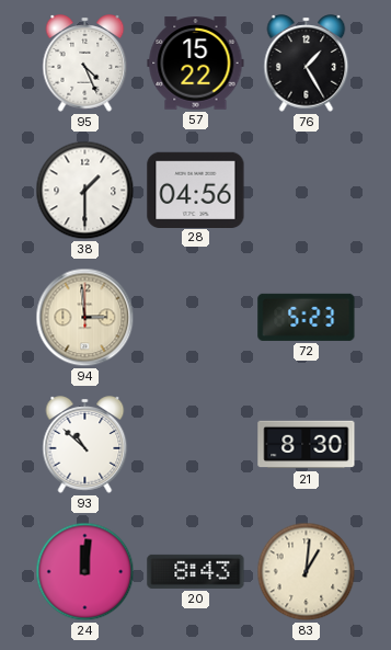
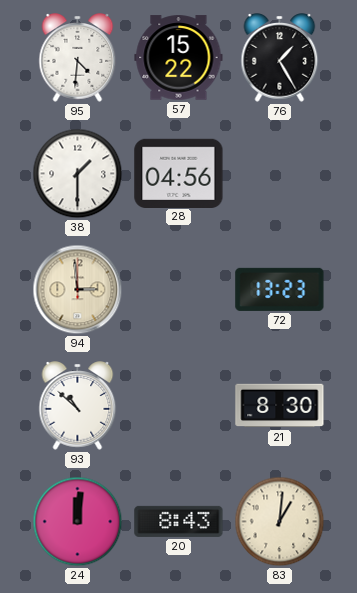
95: 4:26 -> 4:31 (78, 58)
72: 5:23 -> 13:23 (280, 289)
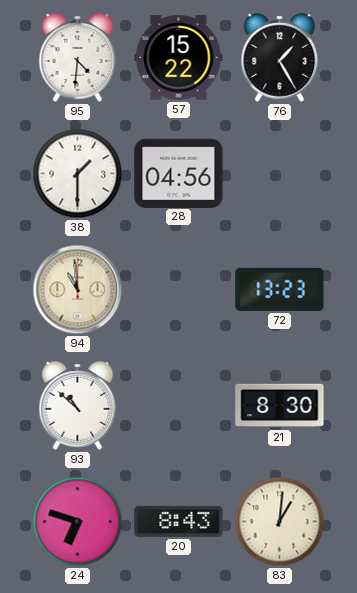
94: 2:59 -> 10:59 (78, 290)
24: 12:01 -> 6:48 (78, 522)
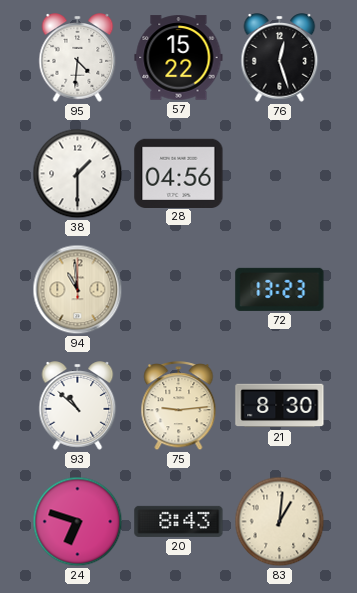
76: 1:25 -> 12:27 (280, 58)
75: none -> 9:14 (179, 406)
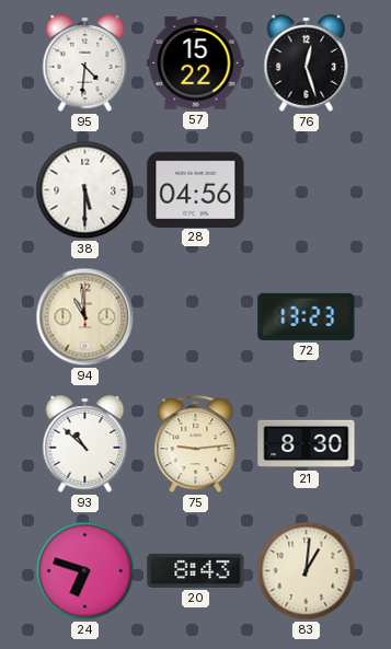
38: 1:30 -> 5:30 (85, 190)
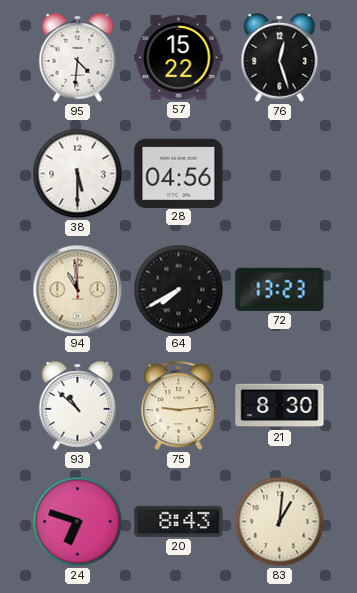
64: none -> 7:40 (179, 290)
